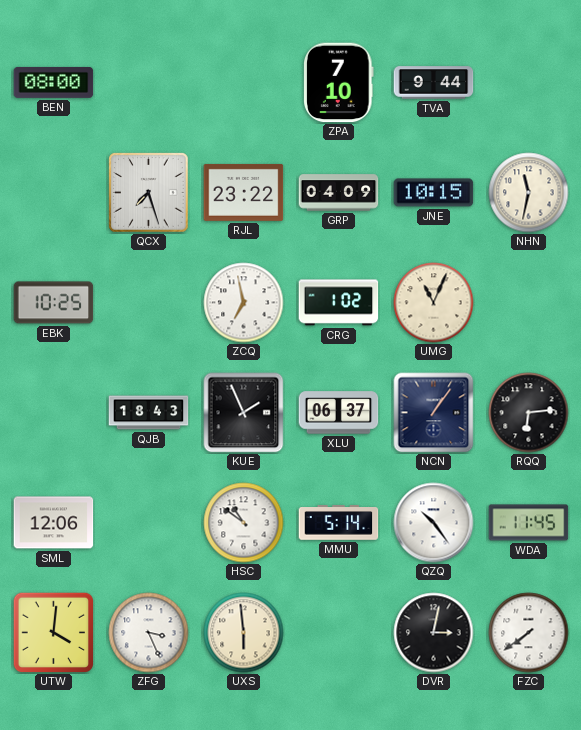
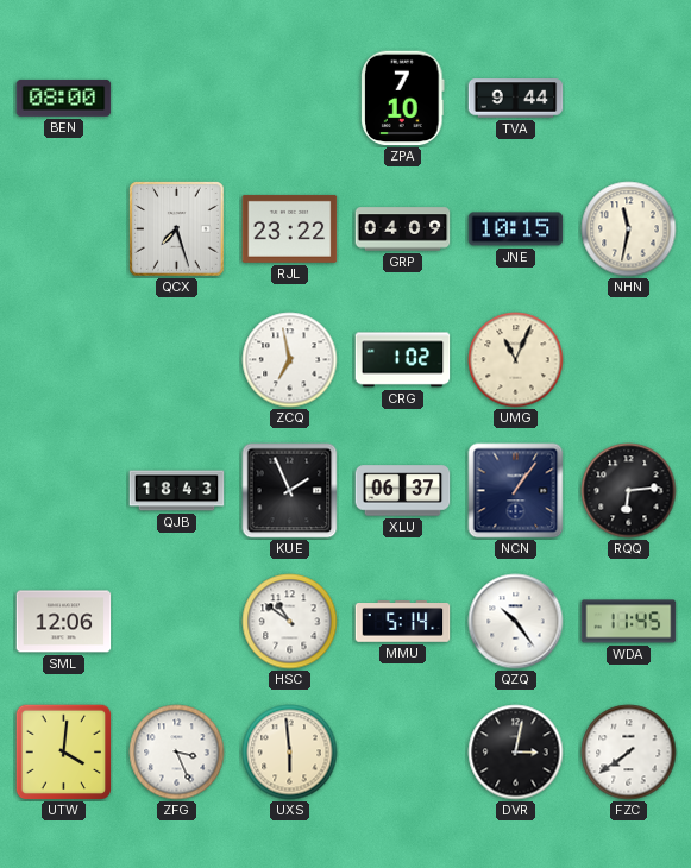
EBK: 10:25 -> none (54, 303)
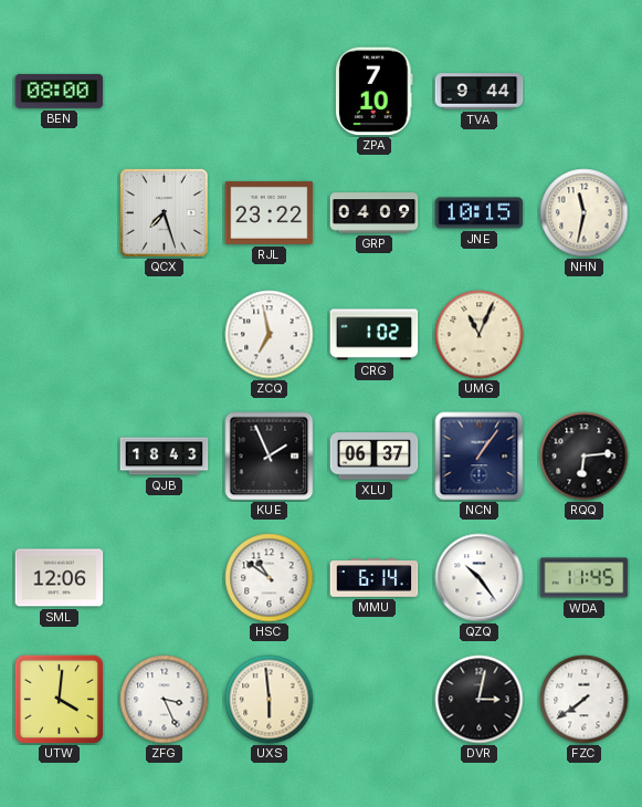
MMU: 5:14 -> 6:14 (375, 578)
